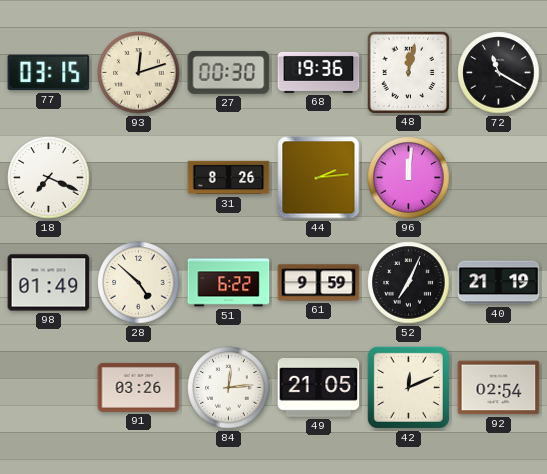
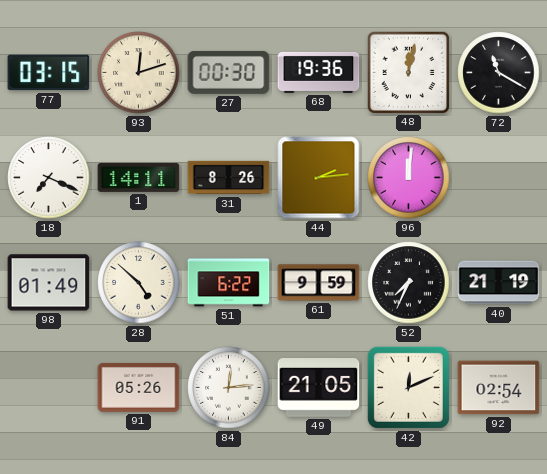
1: none -> 14:11 (139, 177)
52: 7:04 -> 7:34 (409, 283)
91: 03:26 -> 05:26 (139, 387)
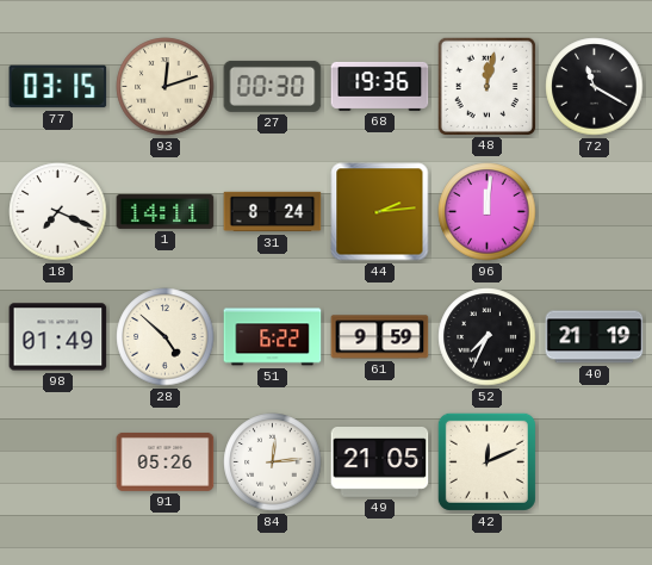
31: 8:26 -> 8:24 (273, 212)
92: 02:54 -> none (499, 388)
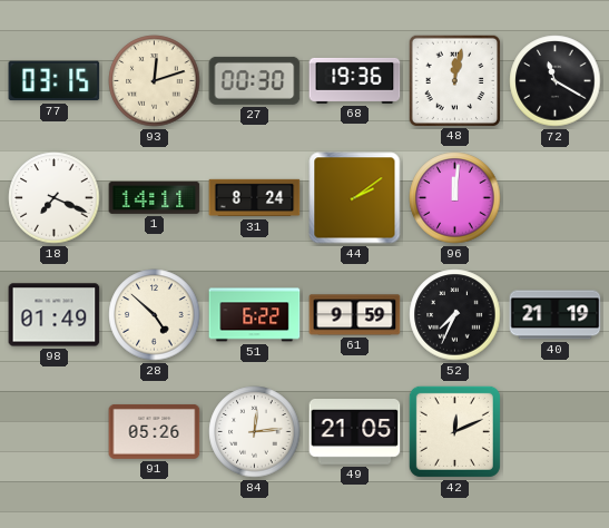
44: 2:14 -> 2:09 (355, 198)
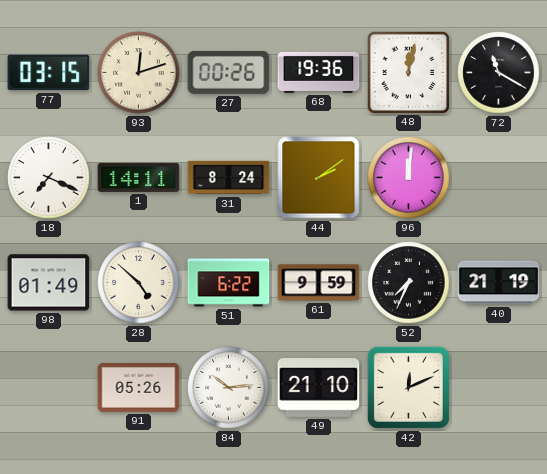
27: 00:30 -> 00:26 (229, 72)
84: 12:14 -> 10:14 (229, 388)
49: 21:05 -> 21:10 (319, 388)
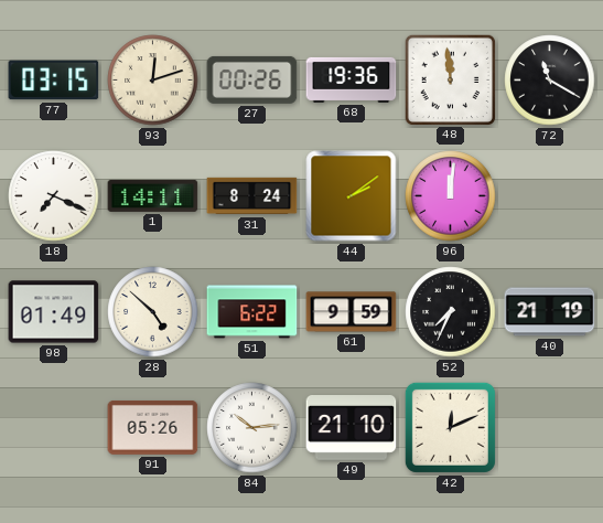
48: 12:02 -> 11:59 (450, 79)
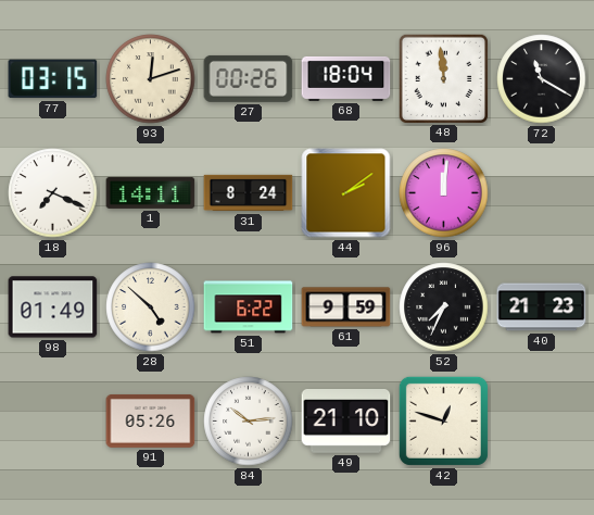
68: 19:36 -> 18:04 (346, 78)
40: 21:19 -> 21:23 (542, 307)
42: 12:11 -> 12:48 (443, 420)
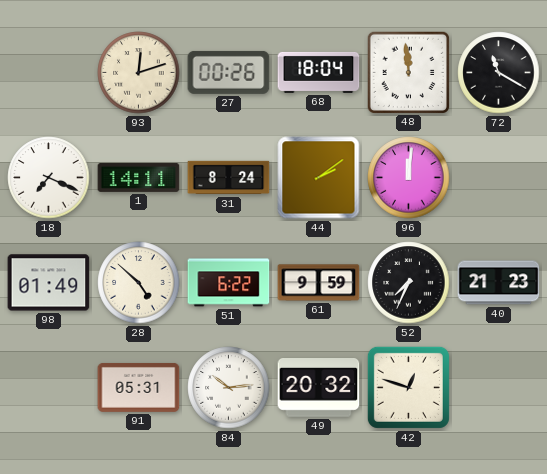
77: 03:15 -> none (53, 79)
91: 05:26 -> 05:31 (139, 387)
49: 21:10 -> 20:32 (319, 388)
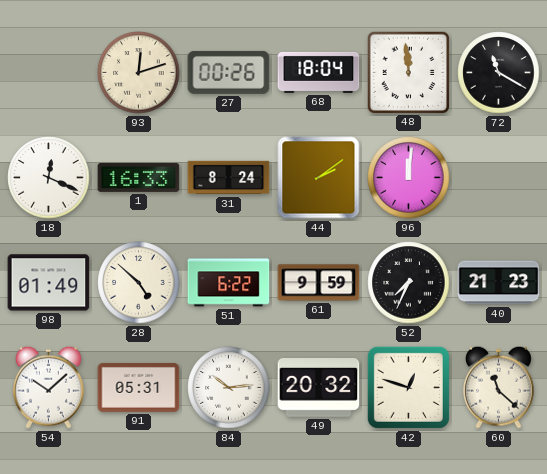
18: 7:19 -> 12:19 (49, 178)
1: 14:11 -> 16:33 (139, 177)
54: none -> 10:08 (48, 387)
60: none -> 11:22 (498, 387)
